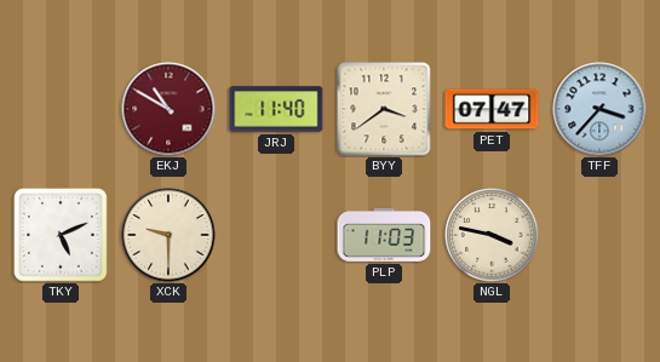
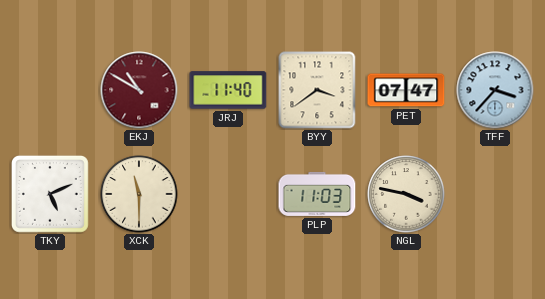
XCK: 9:30 -> 11:30 (139, 194)
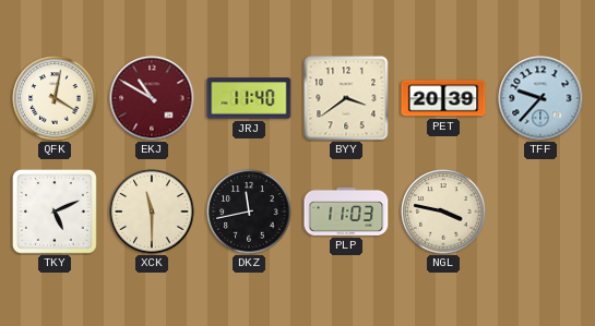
QFK: none -> 4:02 (55, 98)
PET: 07:47 -> 20:39 (443, 98)
TFF: 3:37 -> 9:37 (540, 98)
DKZ: none -> 11:43 (249, 212)
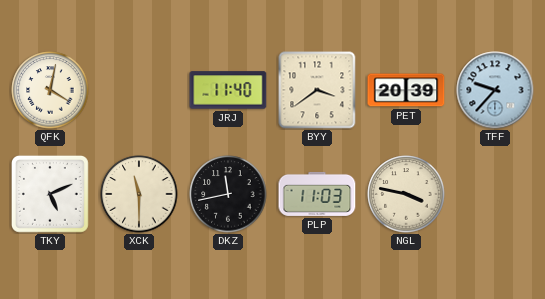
EKJ: 10:50 -> none (152, 98)
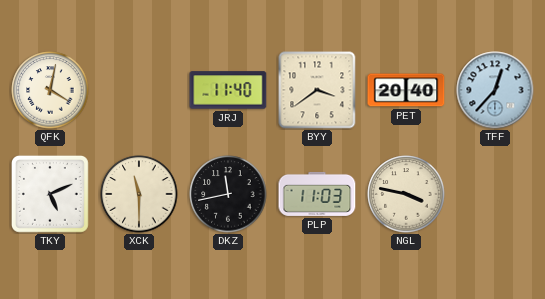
PET: 20:39 -> 20:40 (406, 90)
TFF: 9:37 -> 12:37 (495, 90)
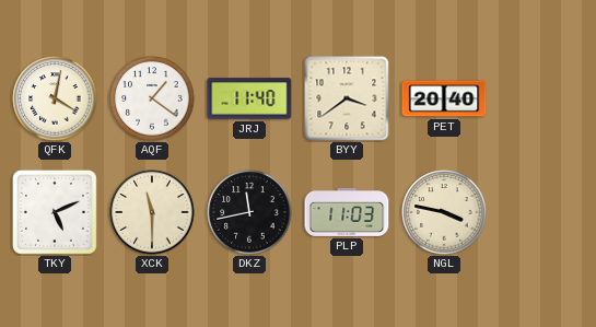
AQF: none -> 1:21 (152, 98)
TFF: 12:37 -> none (495, 90)
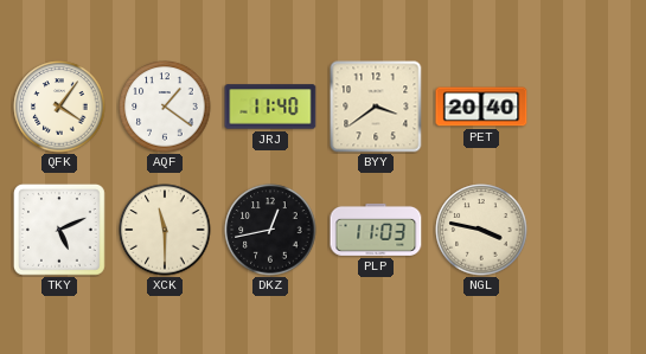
QFK: 4:02 -> 4:06 (59, 107)
DKZ: 11:43 -> 12:43 (270, 230)
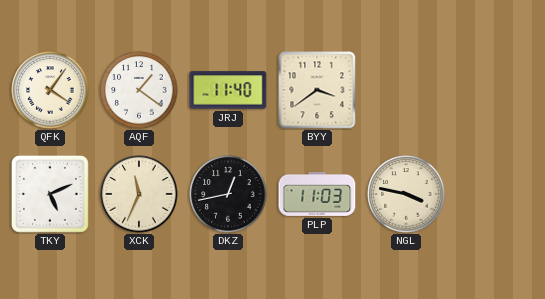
PET: 20:40 -> none (481, 107)
XCK: 11:30 -> 11:34 (139, 194)
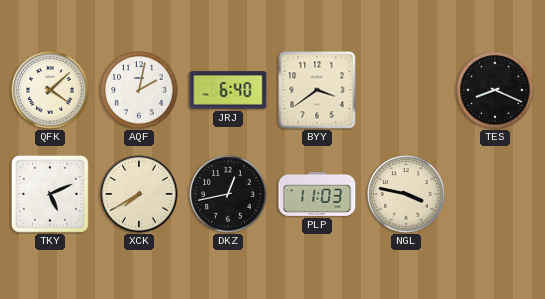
QFK: 4:06 -> 4:08 (50, 90)
AQF: 1:21 -> 2:02 (139, 90)
JRJ: 11:40 -> 6:40 (228, 90)
TES: none -> 8:19 (495, 90)
XCK: 11:34 -> 7:40 (139, 194)
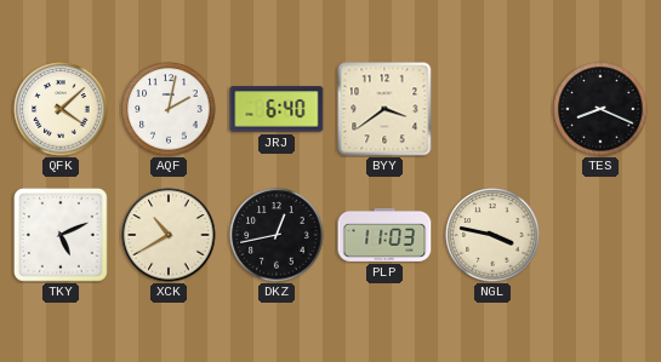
XCK: 7:40 -> 10:40 (169, 235)
